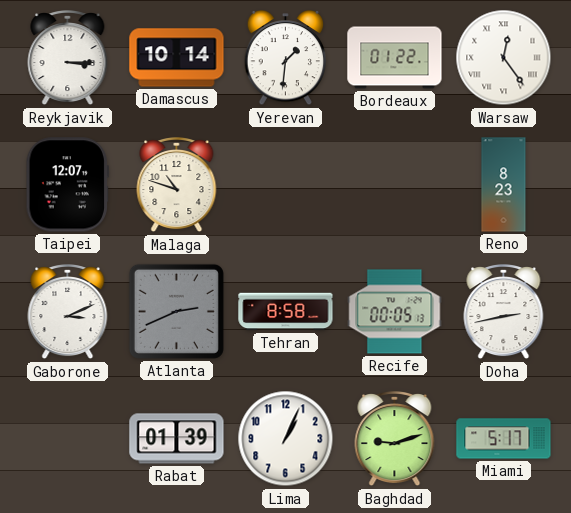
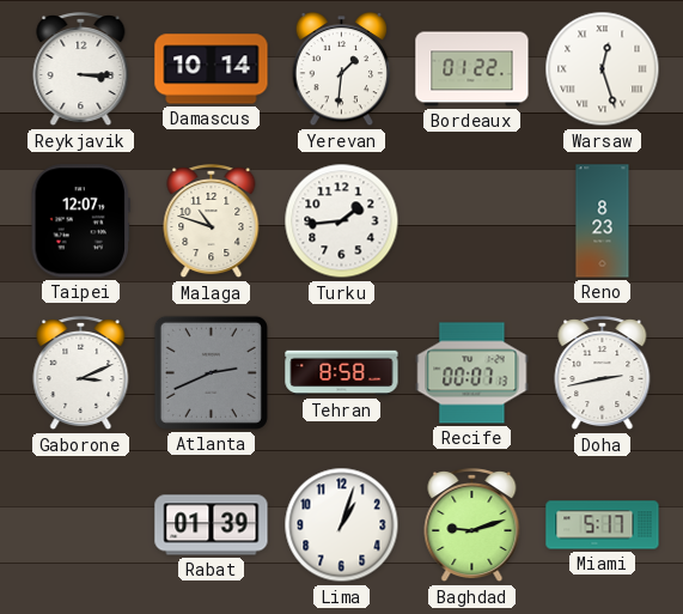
Warsaw: 12:24 -> 12:27 (603, 69)
Turku: none -> 1:44 (342, 221)
Recife: 00:05 -> 00:07 (472, 373)
Lima: 1:04 -> 1:03 (342, 525)
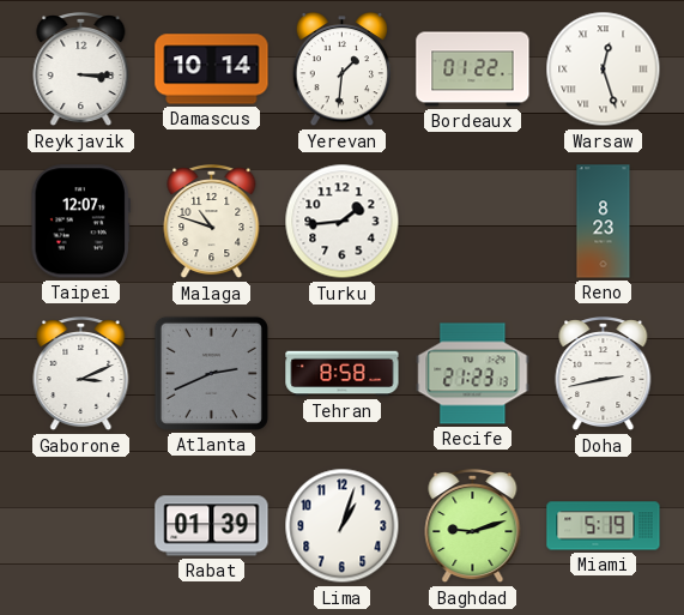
Recife: 00:07 -> 21:23 (473, 374)
Miami: 5:17 -> 5:19 (604, 526)
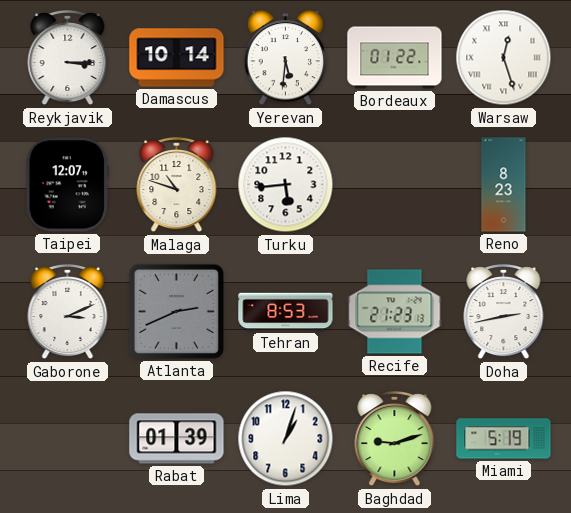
Yerevan: 1:31 -> 5:31 (286, 58)
Turku: 1:44 -> 5:44 (286, 185)
Tehran: 8:58 -> 8:53 (286, 312)
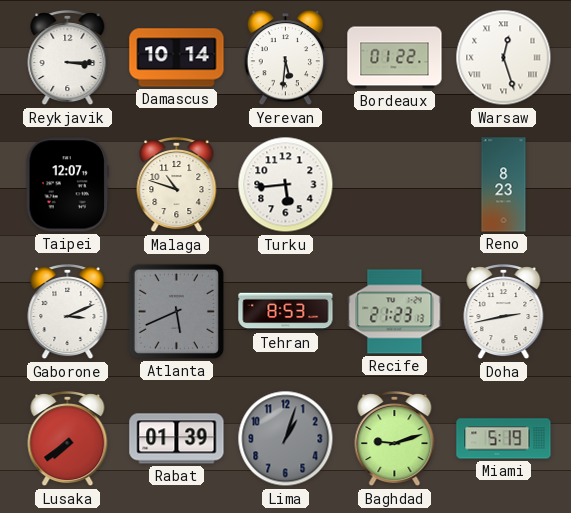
Atlanta: 2:41 -> 5:41 (176, 311)
Lusaka: none -> 7:39 (68, 440)
Lima dial: white -> grey (286, 439)
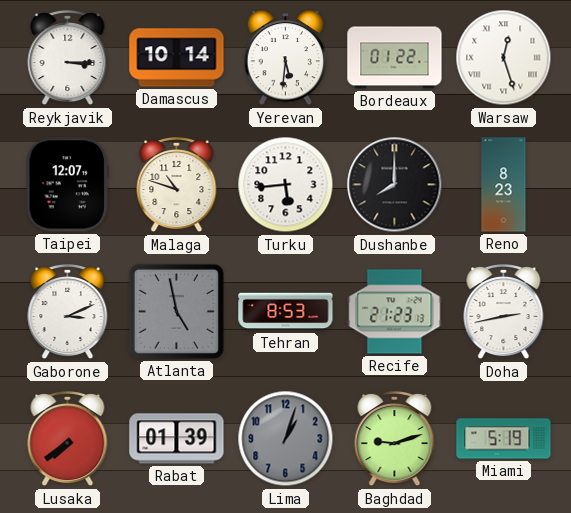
Dushanbe: none -> 8:00 (395, 185)
Atlanta: 5:41 -> 4:58 (176, 311)
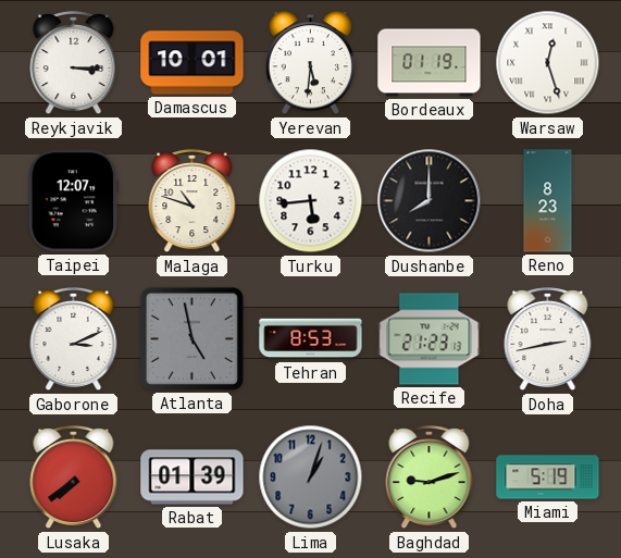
Damascus: 10:14 -> 10:01 (192, 63)
Bordeaux: 01:22 -> 01:19 (430, 63)
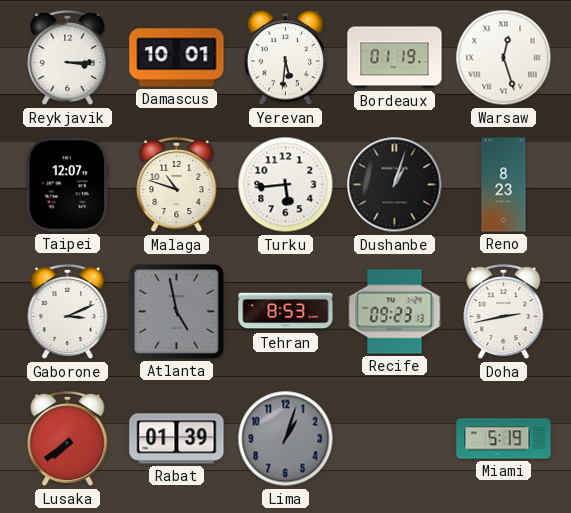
Dushanbe: 8:00 -> 1:03 (395, 185)
Recife: 21:23 -> 09:23 (395, 312)
Baghdad: 9:12 -> none (430, 479)
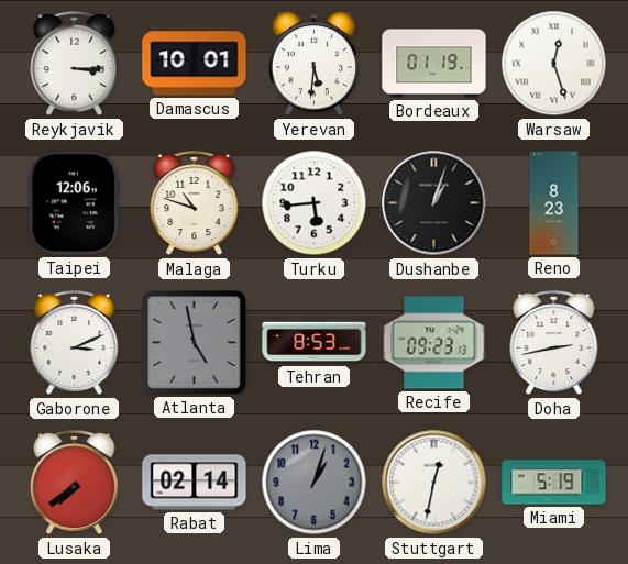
Taipei: 12:07 -> 12:06 (74, 203)
Rabat: 01:39 -> 02:14 (195, 483)
Stuttgart: none -> 12:32 (434, 483)
